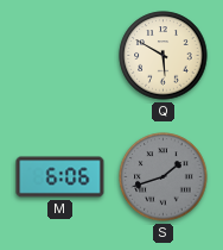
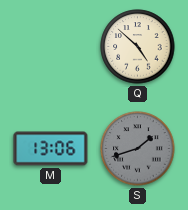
Q: 5:50 -> 4:52 (138, 47)
M: 6:06 -> 13:06 (51, 149)
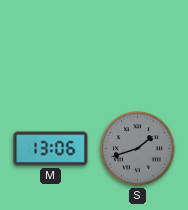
Q: 4:52 -> none (138, 47)
